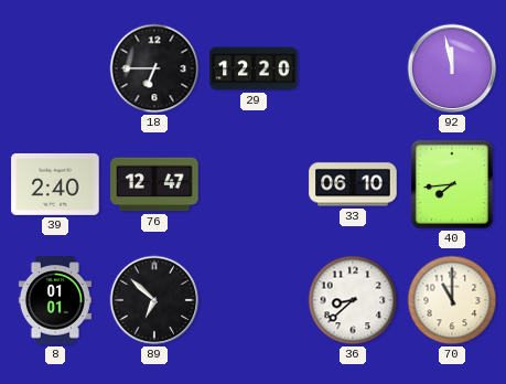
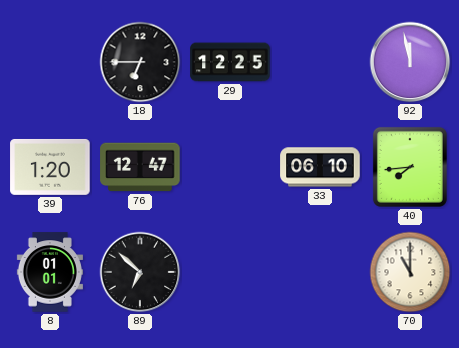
29: 12:20 -> 12:25 (230, 62)
39: 2:40 -> 1:20 (50, 167)
36: 8:38 -> none (353, 300)
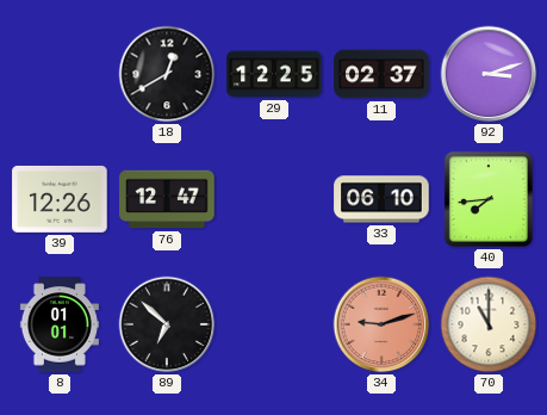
18: 6:45 -> 12:40 (167, 74)
11: none -> 02:37 (381, 74)
92: 11:58 -> 3:12 (489, 74)
39: 1:20 -> 12:26 (60, 199)
34: none -> 9:12 (381, 324)
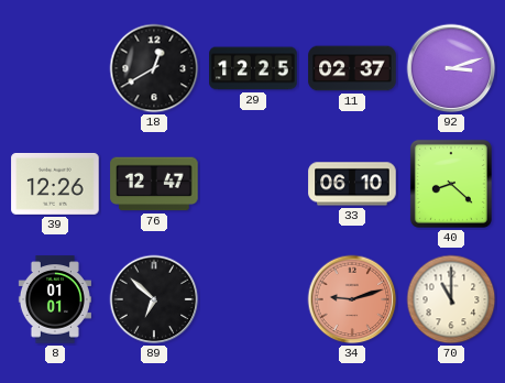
40: 7:44 -> 8:22 (451, 184)
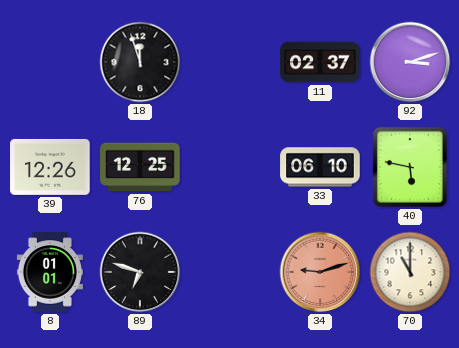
18: 12:40 -> 11:57 (140, 62)
29: 12:25 -> none (253, 68)
76: 12:47 -> 12:25 (140, 167)
40: 8:22 -> 5:47 (410, 167)
89: 6:52 -> 6:48 (140, 272)
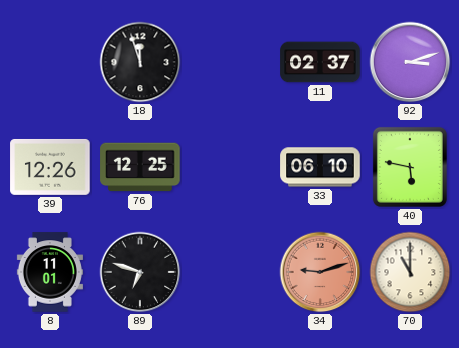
8: 01:01 -> 11:01 (50, 272)
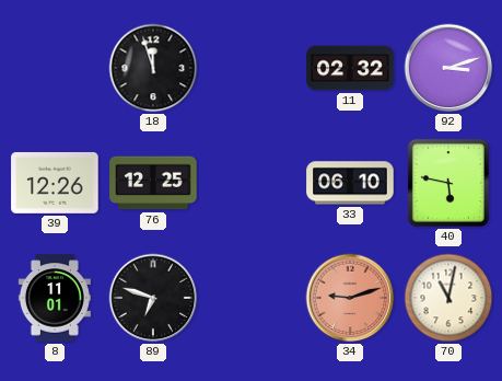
11: 02:37 -> 02:32 (350, 68)
70: 11:00 -> 11:02 (448, 298)
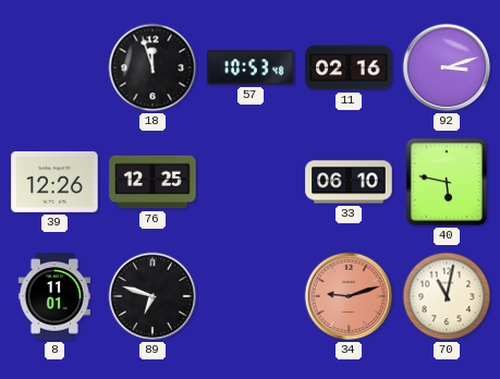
57: none -> 10:53 (251, 68)
11: 02:32 -> 02:16 (349, 68)
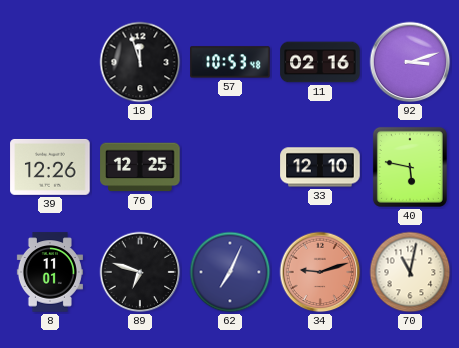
33: 06:10 -> 12:10 (320, 167)
62: none -> 7:04 (230, 272)
